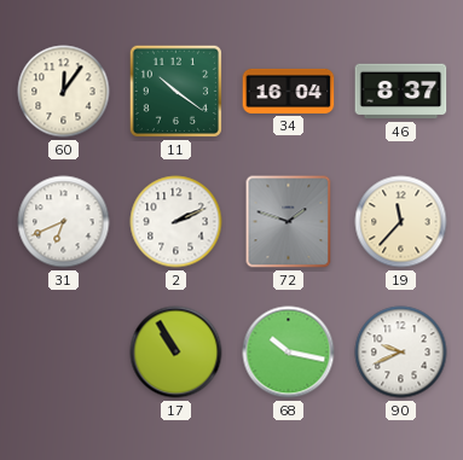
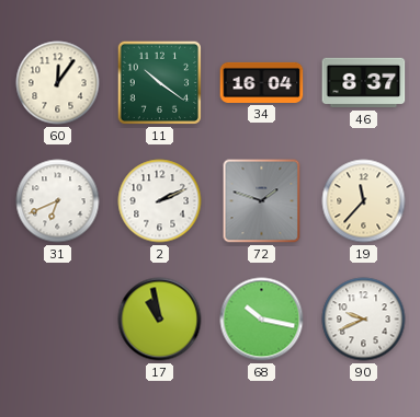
17: 10:55 -> 10:58 (160, 320)
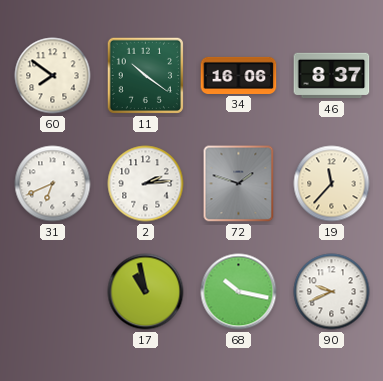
60: 12:06 -> 7:51 (53, 76)
34: 16:04 -> 16:06 (239, 75)
2: 2:11 -> 2:14 (146, 184)
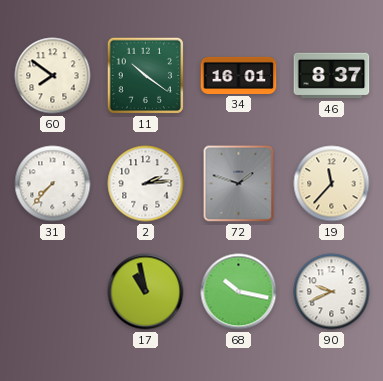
34: 16:06 -> 16:01 (239, 75)
31: 6:41 -> 7:37 (53, 184)
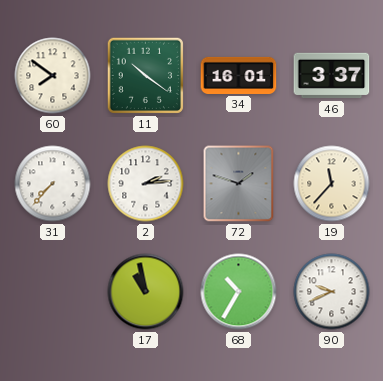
46: 8:37 -> 3:37 (332, 76)
68: 10:17 -> 10:35 (239, 292)
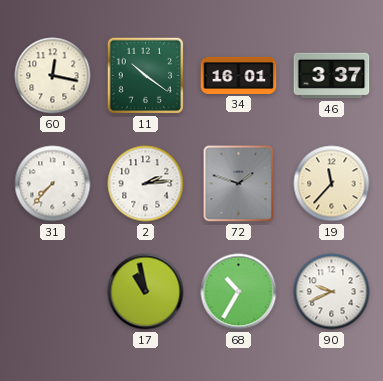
60: 7:51 -> 12:17 (53, 76)
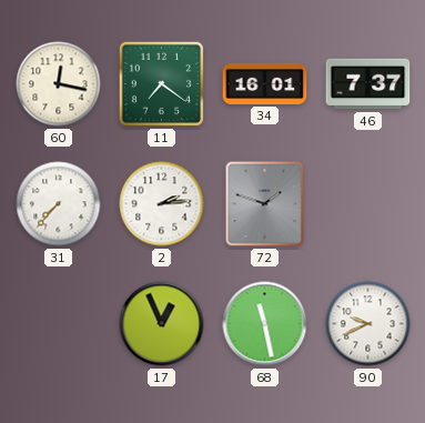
11: 10:21 -> 7:21 (161, 83)
46: 3:37 -> 7:37 (368, 84)
19: 11:37 -> none (332, 184)
17: 10:58 -> 12:56 (162, 324)
68: 10:35 -> 11:28 (265, 324)
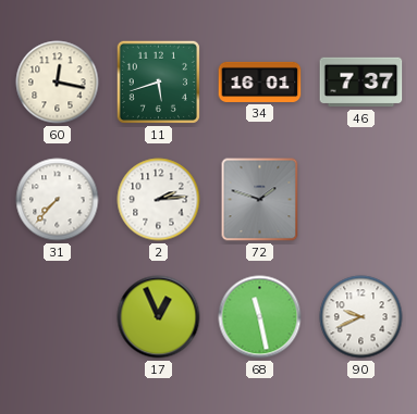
11: 7:21 -> 5:42 (158, 81)
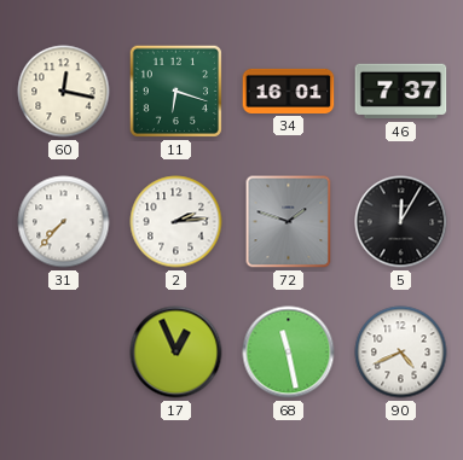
11: 5:42 -> 6:18 (175, 91)
5: none -> 12:05 (401, 222)
90: 9:41 -> 4:41 (401, 353)
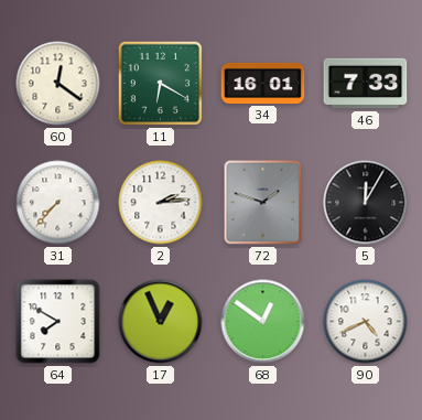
60: 12:17 -> 12:21 (58, 84)
11: 6:18 -> 6:20 (160, 83)
46: 7:37 -> 7:33 (366, 84)
64: none -> 7:50 (58, 322)
68: 11:28 -> 12:51 (263, 322)
